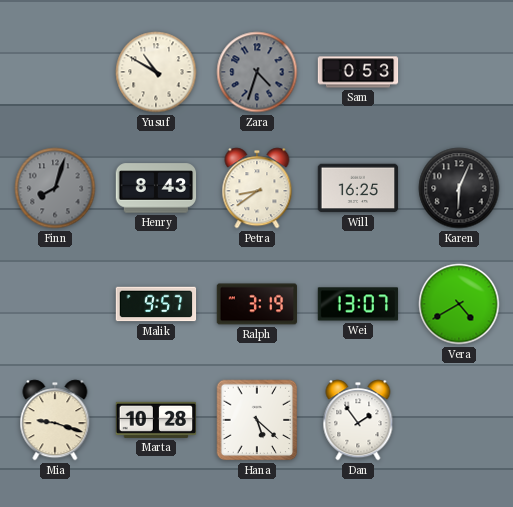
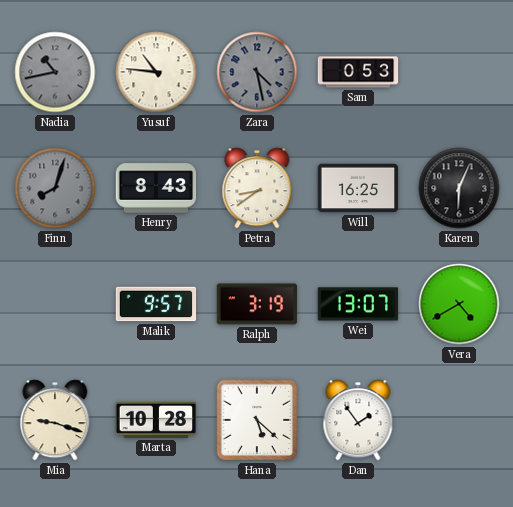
Nadia: none -> 10:43 (55, 72)
Yusuf: 10:50 -> 10:46 (156, 72)
Zara: 4:33 -> 4:28 (257, 72)
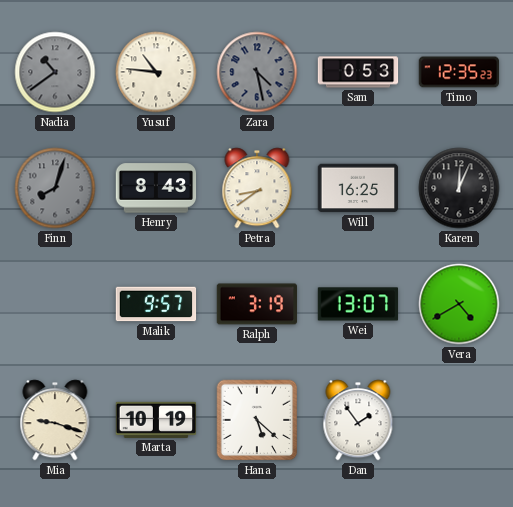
Nadia: 10:43 -> 10:39 (55, 72)
Timo: none -> 12:35 (459, 72)
Karen: 6:04 -> 12:04 (459, 188)
Marta: 10:28 -> 10:19 (156, 420)
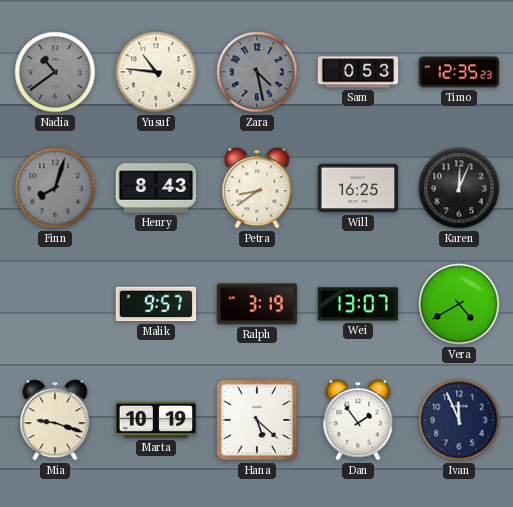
Ivan: none -> 11:56 (459, 420)
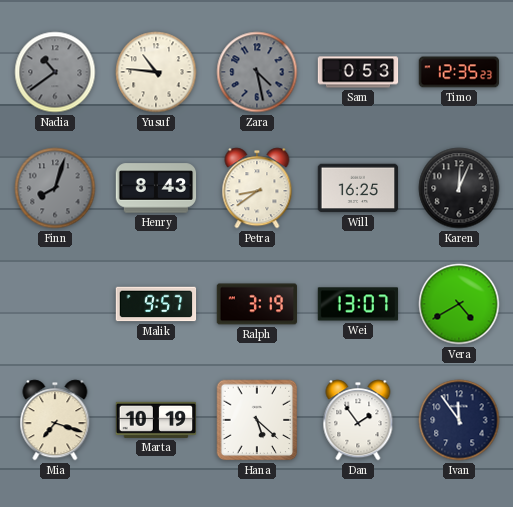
Mia: 9:18 -> 7:18 (55, 420)
Ivan: 11:56 -> 11:54 (459, 420)
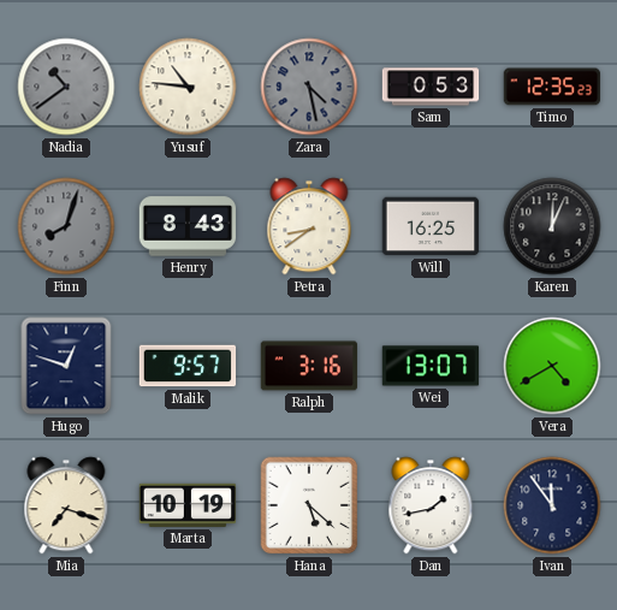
Hugo: none -> 12:48 (66, 366)
Ralph: 3:19 -> 3:16 (309, 366)
Dan: 1:54 -> 1:43 (431, 505)
